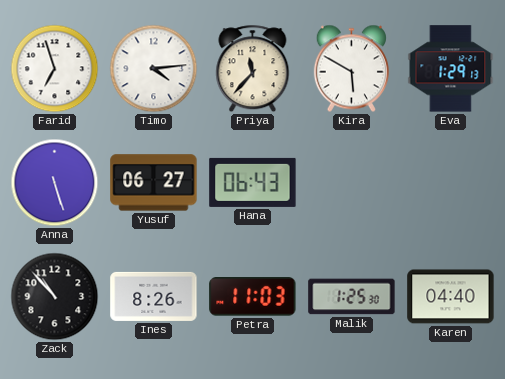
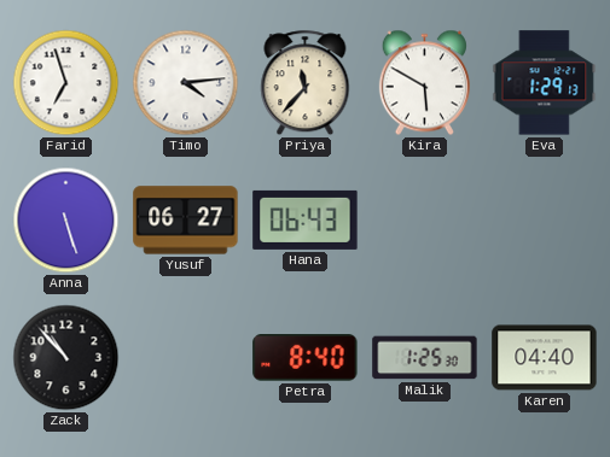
Ines: 8:26 -> none (154, 296)
Petra: 11:03 -> 8:40 (306, 358)
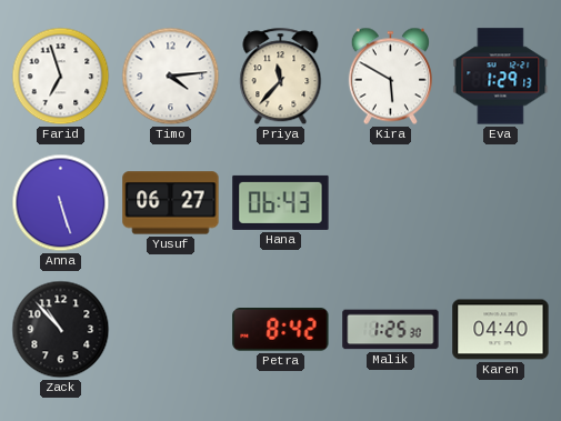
Petra: 8:40 -> 8:42 (281, 330)
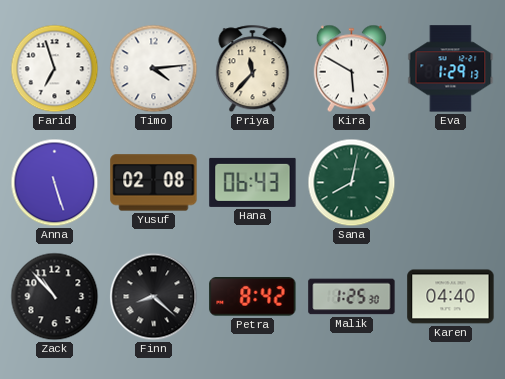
Yusuf: 06:27 -> 02:08 (154, 183)
Sana: none -> 8:02 (352, 183)
Finn: none -> 8:22 (154, 297)
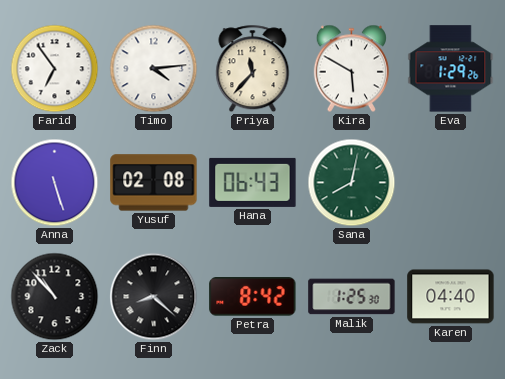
Farid: 6:57 -> 6:54 (55, 69)
Eva: 1:29:13 -> 1:29:26 (451, 69)
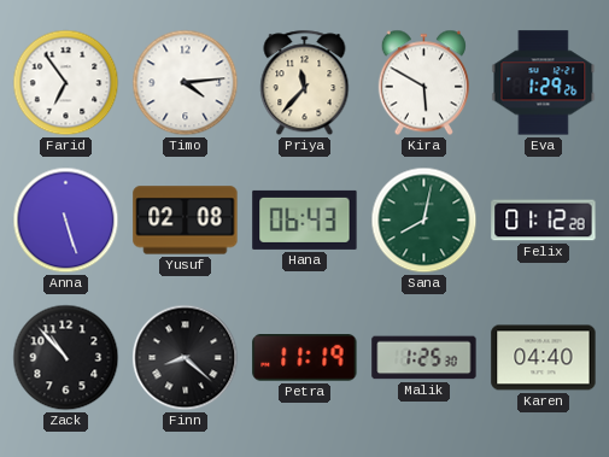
Felix: none -> 01:12 (544, 221)
Petra: 8:42 -> 11:19 (305, 358)
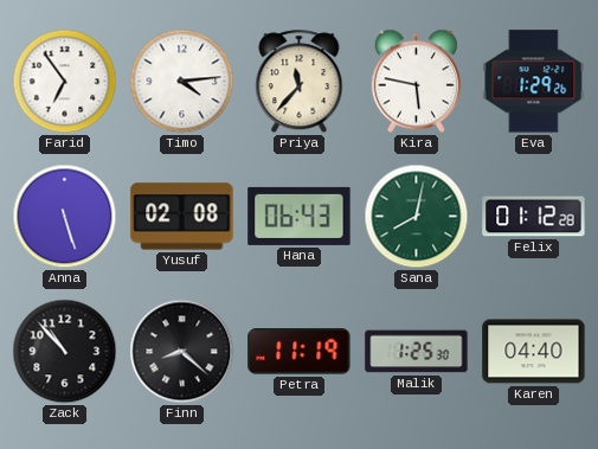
Kira: 5:50 -> 5:47 (416, 82)
